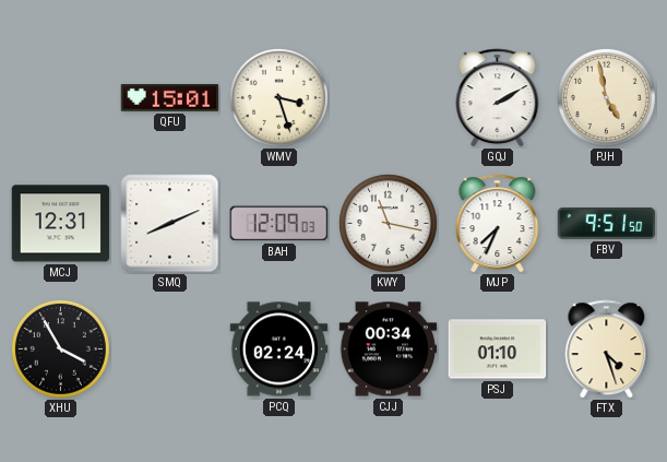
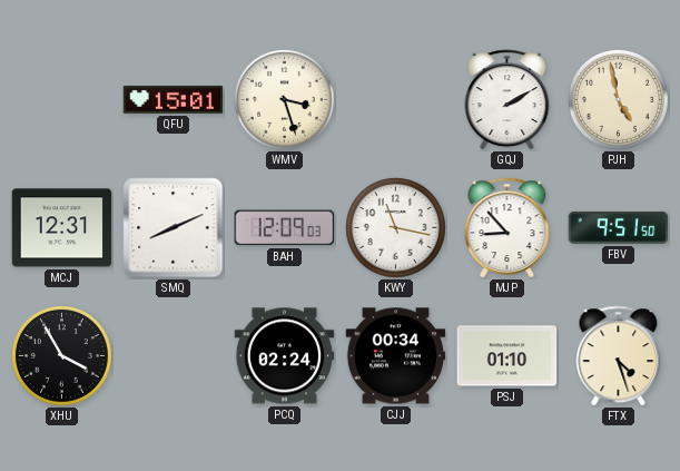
MJP: 7:34 -> 8:53 (507, 228)
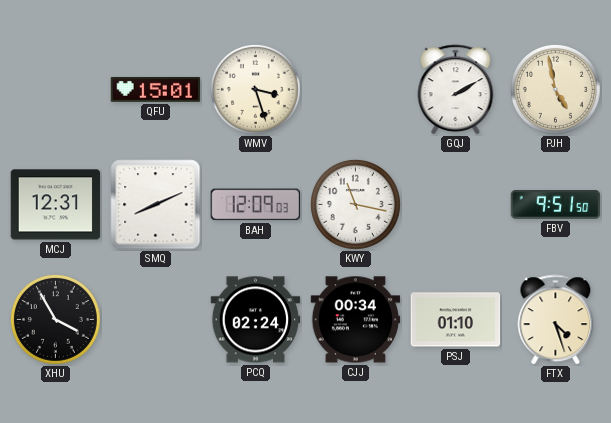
MJP: 8:53 -> none (507, 228)
